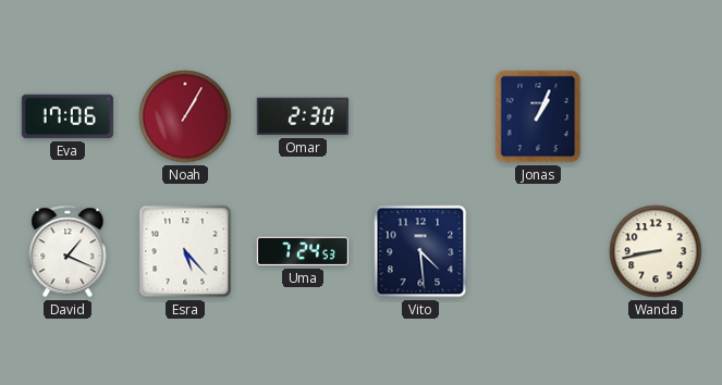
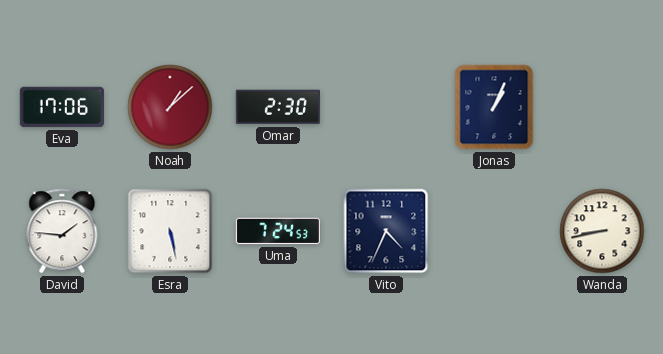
Noah: 1:05 -> 1:08 (170, 107)
David: 1:19 -> 1:46 (62, 231)
Esra: 5:23 -> 5:28 (170, 231)
Vito: 4:29 -> 4:34 (386, 231)
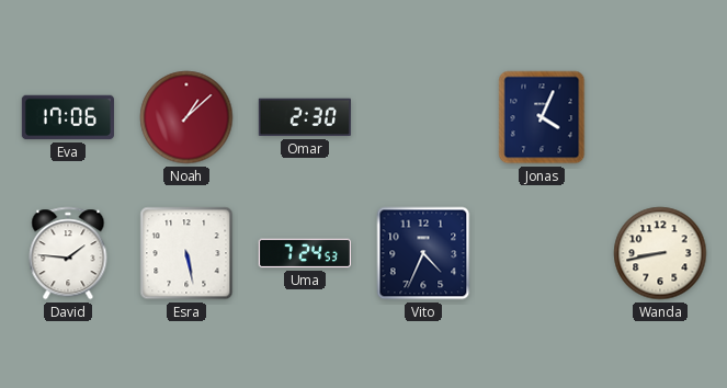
Jonas: 1:04 -> 4:04 (542, 117)
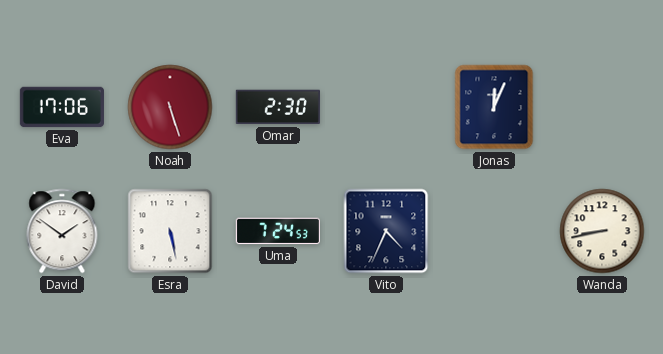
Noah: 1:08 -> 5:27 (170, 107)
Jonas: 4:04 -> 12:04 (494, 107)
David: 1:46 -> 1:51 (62, 231)
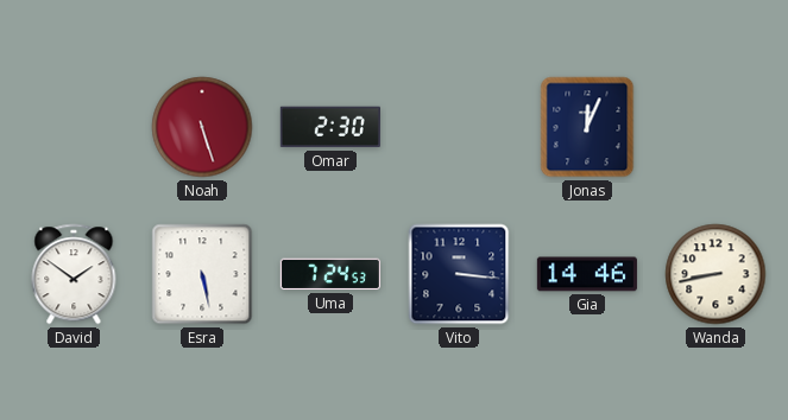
Eva: 17:06 -> none (62, 107)
Vito: 4:34 -> 3:16 (459, 274)
Gia: none -> 14:46 (587, 274)
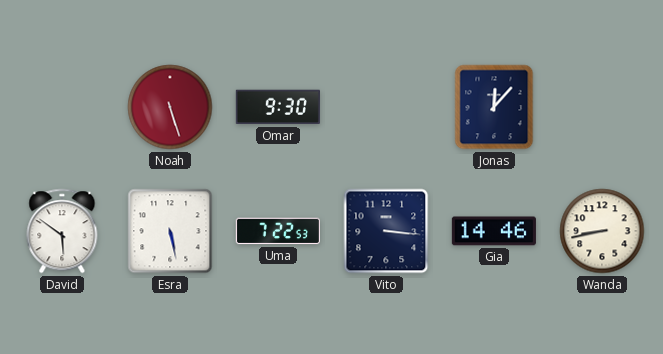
Omar: 2:30 -> 9:30 (278, 107)
Jonas: 12:04 -> 12:07 (494, 107)
David: 1:51 -> 5:51 (62, 231)
Uma: 7:24 -> 7:22 (278, 231)
